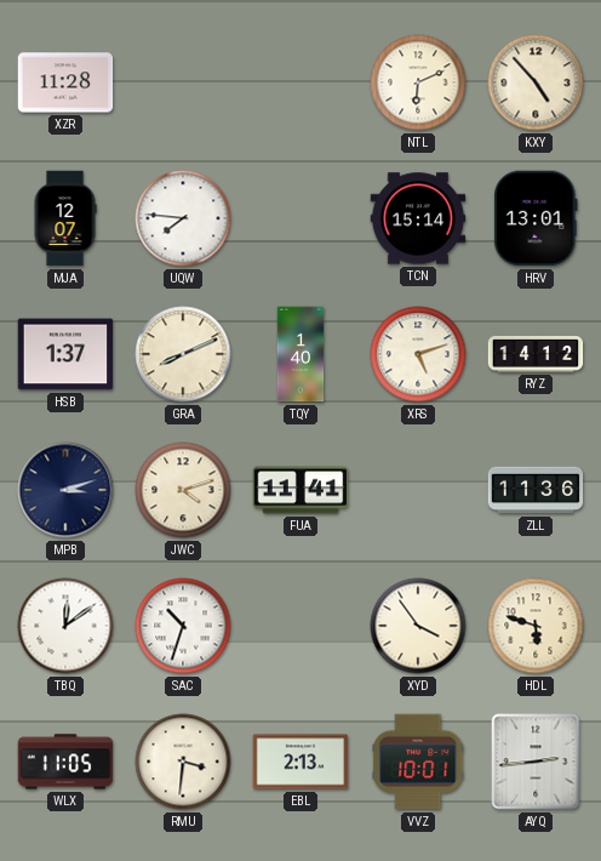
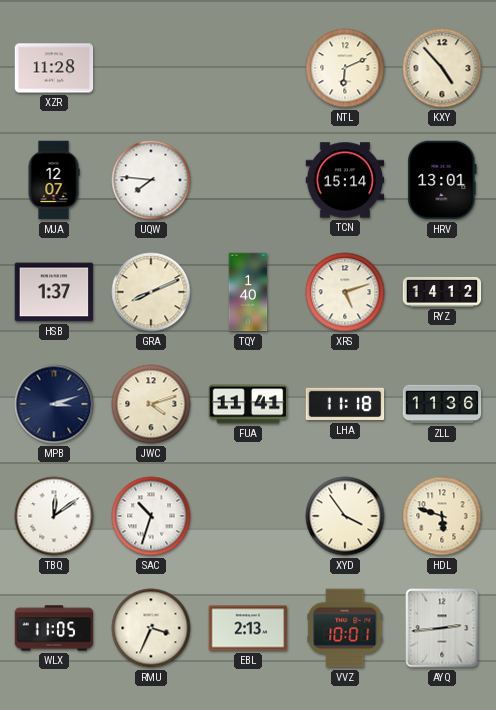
LHA: none -> 11:18 (345, 404)
RMU: 3:31 -> 3:34 (151, 628)
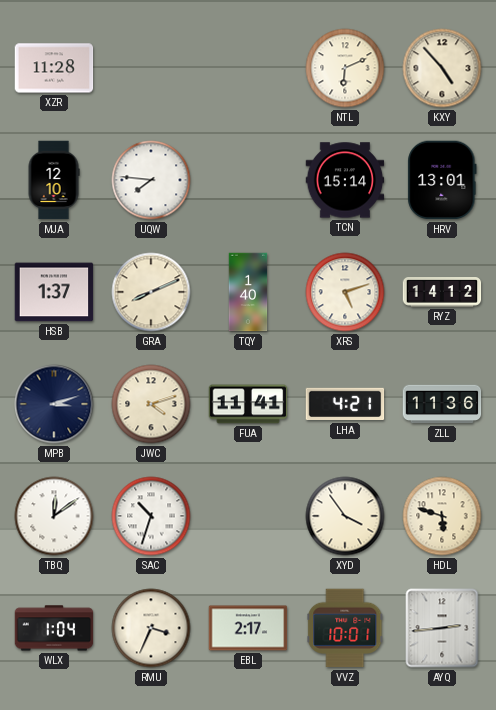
MJA: 12:07 -> 12:10 (54, 180)
LHA: 11:18 -> 4:21 (345, 404)
WLX: 11:05 -> 1:04 (54, 628)
EBL: 2:13 -> 2:17 (248, 628)
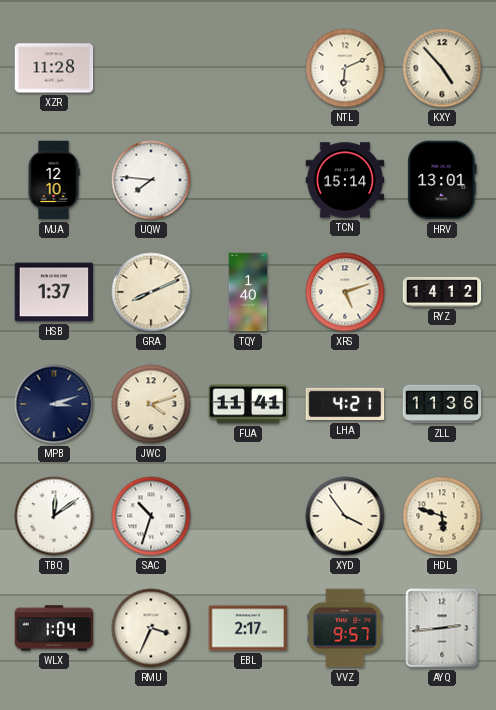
VVZ: 10:01 -> 9:57 (345, 628)
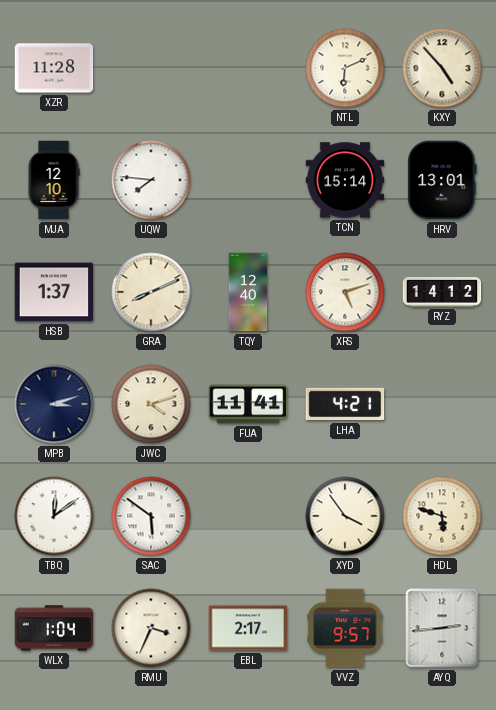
TQY: 1:40 -> 12:40 (248, 292)
ZLL: 11:36 -> none (442, 404)
SAC: 10:33 -> 5:51 (151, 516)
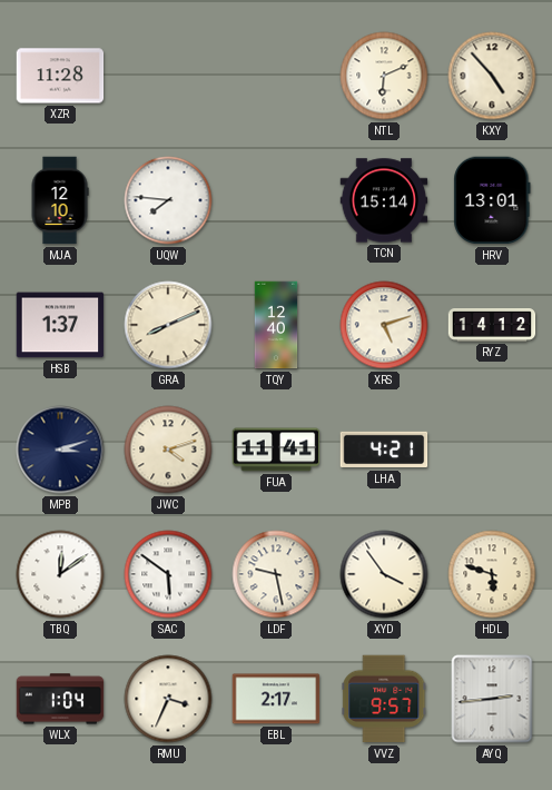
LDF: none -> 9:28 (276, 574)
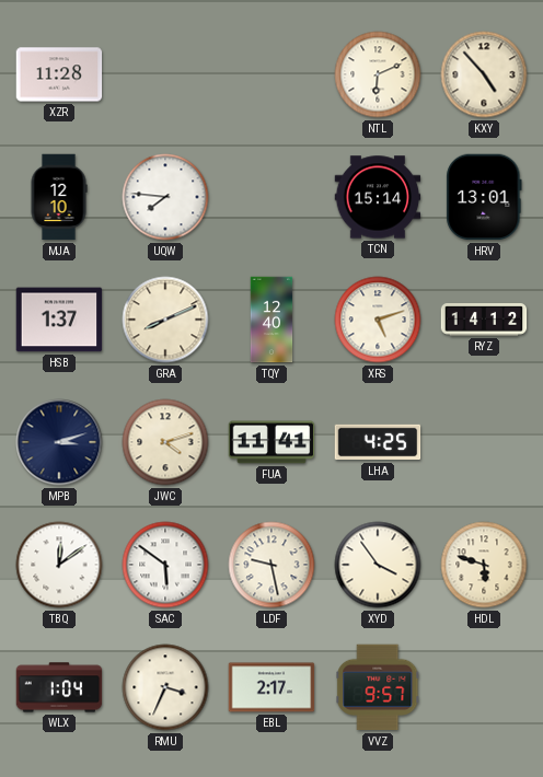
LHA: 4:21 -> 4:25 (378, 442)
AYQ: 2:44 -> none (492, 699)
